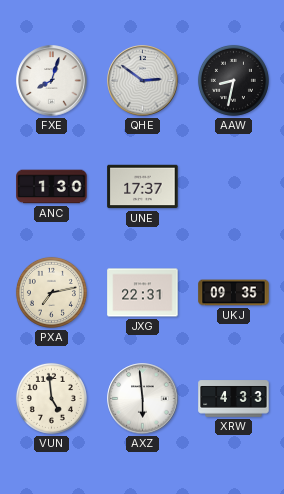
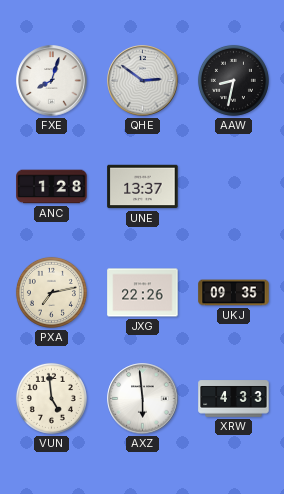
ANC: 1:30 -> 1:28 (52, 187)
UNE: 17:37 -> 13:37 (143, 187)
JXG: 22:31 -> 22:26 (143, 293)
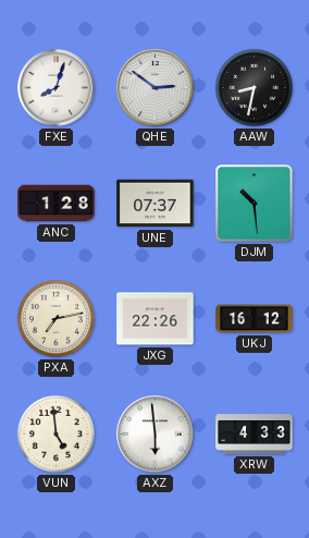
UNE: 13:37 -> 07:37 (156, 204)
DJM: none -> 10:29 (255, 204)
UKJ: 09:35 -> 16:12 (255, 319)
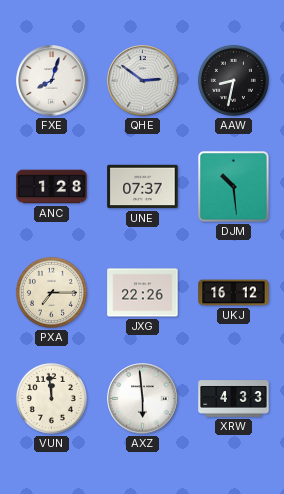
PXA: 7:13 -> 7:15 (51, 292)
VUN: 4:59 -> 11:59 (51, 398)
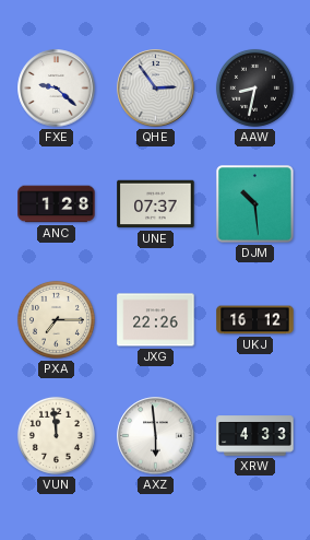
FXE: 8:03 -> 9:22 (57, 89)
QHE: 2:51 -> 2:54 (156, 89)
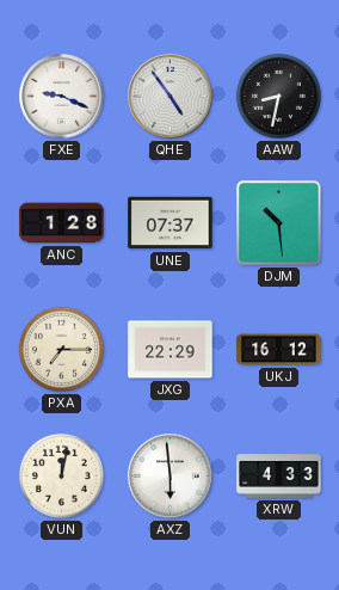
FXE: 9:22 -> 9:19 (62, 97)
QHE: 2:54 -> 4:54 (171, 97)
JXG: 22:26 -> 22:29 (171, 350)
VUN: 11:59 -> 12:02 (61, 475)
